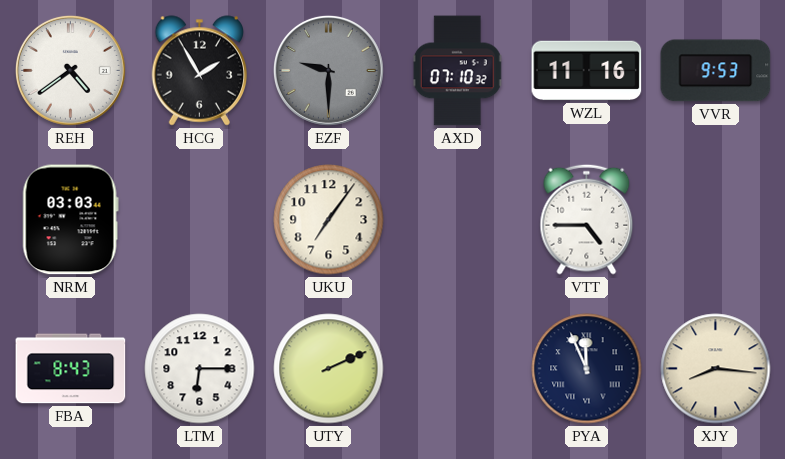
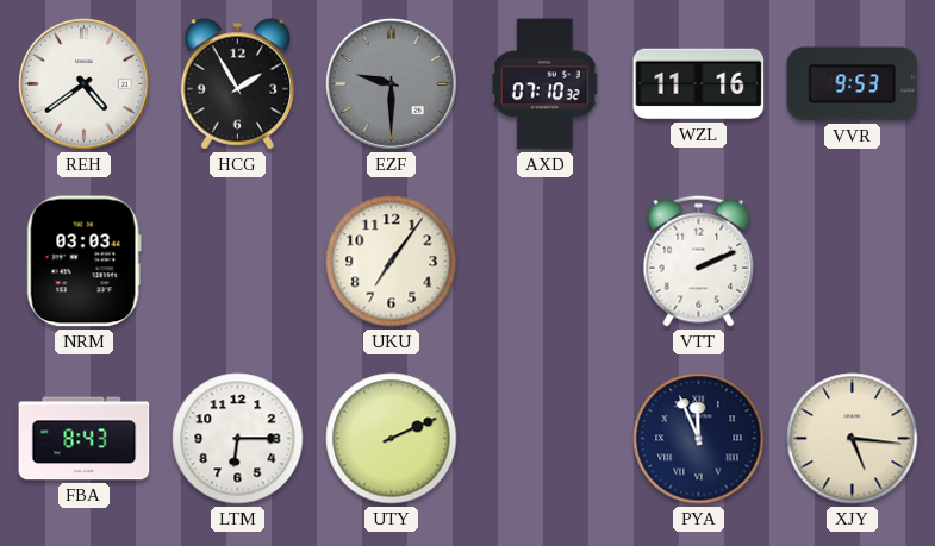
VTT: 4:45 -> 2:11 (699, 261)
XJY: 8:16 -> 5:16 (853, 439)
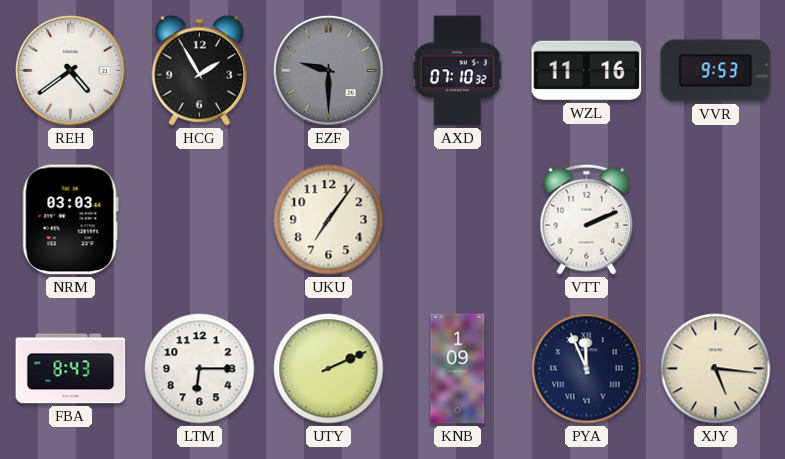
KNB: none -> 1:09 (458, 369)
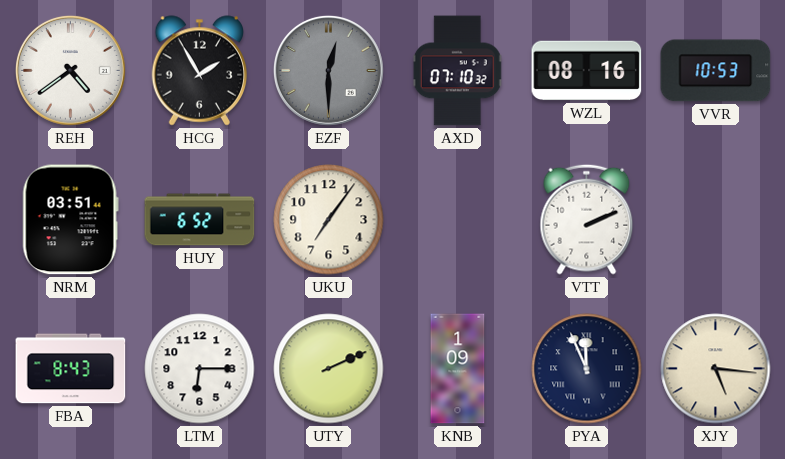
EZF: 9:30 -> 12:30 (328, 70)
WZL: 11:16 -> 08:16 (587, 71)
VVR: 9:53 -> 10:53 (716, 71)
NRM: 03:03 -> 03:51 (70, 220)
HUY: none -> 6:52 (200, 220)
